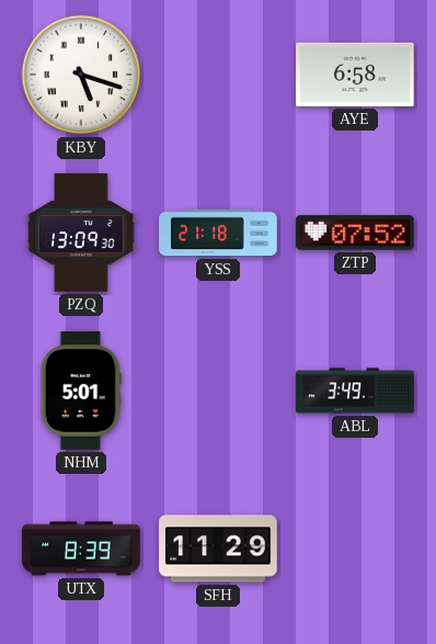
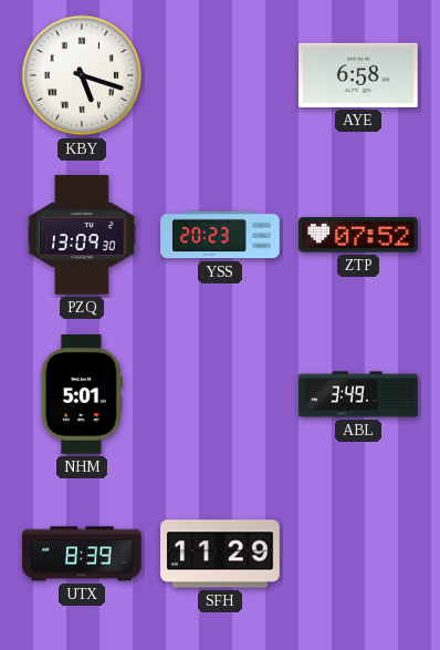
YSS: 21:18 -> 20:23 (220, 235)
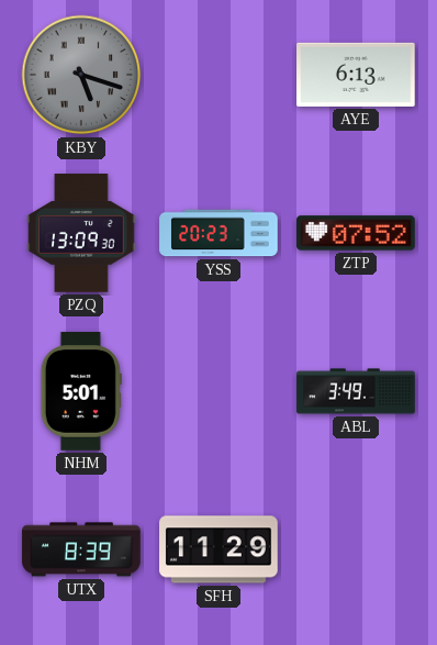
KBY dial: white -> grey (81, 75)
AYE: 6:58 -> 6:13 (356, 75)
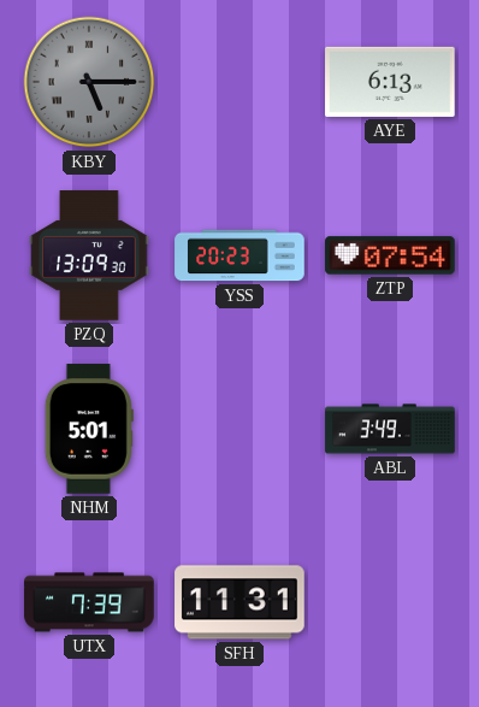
KBY: 5:18 -> 5:15 (89, 82)
ZTP: 07:52 -> 07:54 (390, 255)
UTX: 8:39 -> 7:39 (89, 602)
SFH: 11:29 -> 11:31 (239, 602)
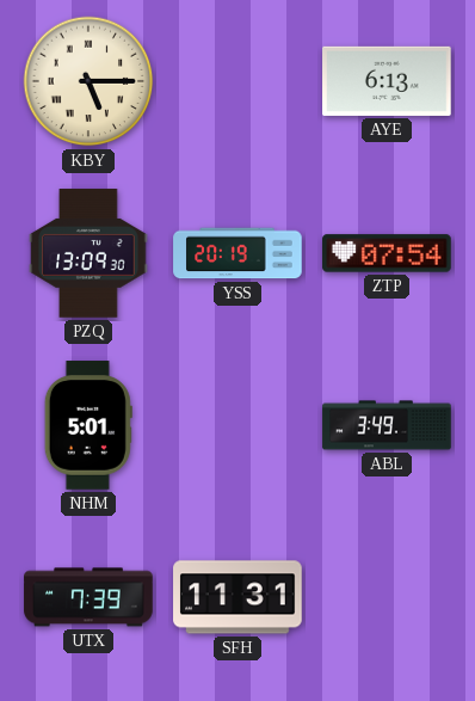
KBY dial: grey -> cream (88, 81)
YSS: 20:23 -> 20:19 (237, 253)
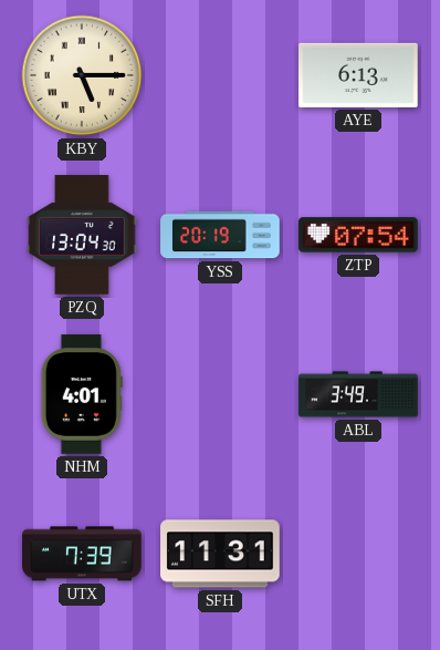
PZQ: 13:09 -> 13:04 (82, 235)
NHM: 5:01 -> 4:01 (82, 394)
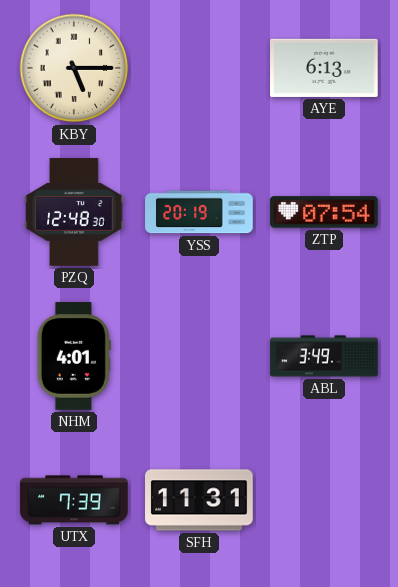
PZQ: 13:04 -> 12:48 (74, 212)
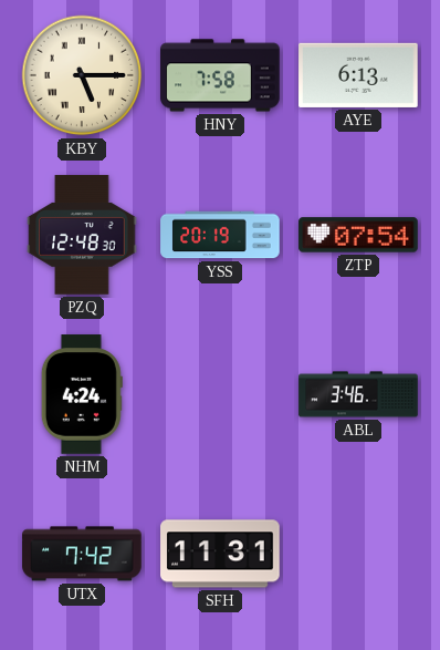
HNY: none -> 7:58 (220, 75)
NHM: 4:01 -> 4:24 (82, 394)
ABL: 3:49 -> 3:46 (358, 394)
UTX: 7:39 -> 7:42 (82, 554)
